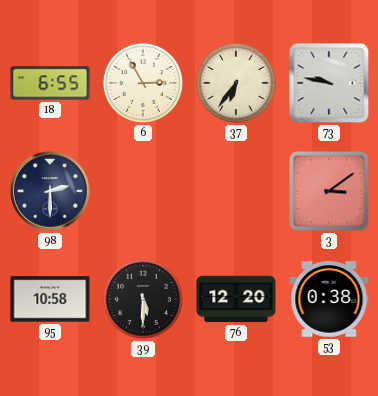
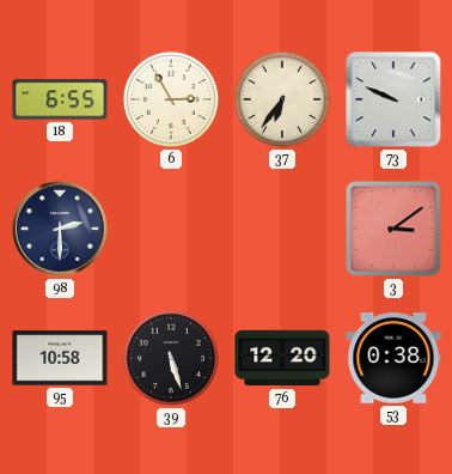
73: 9:47 -> 9:49 (393, 99)
39: 5:30 -> 5:27 (171, 358)
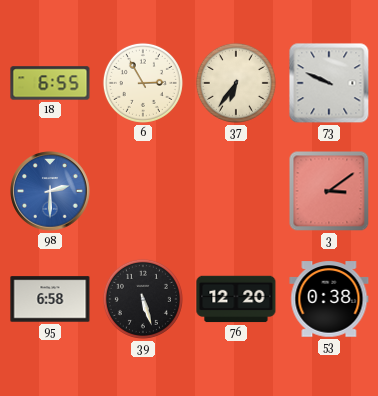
98 dial: navy -> blue (50, 191)
95: 10:58 -> 6:58 (50, 299)
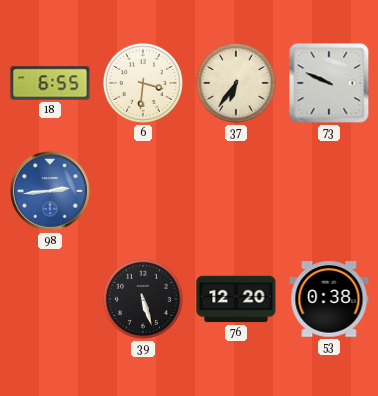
6: 2:55 -> 3:31 (143, 83)
98: 2:30 -> 2:44 (50, 191)
3: 3:09 -> none (329, 191)
95: 6:58 -> none (50, 299)
